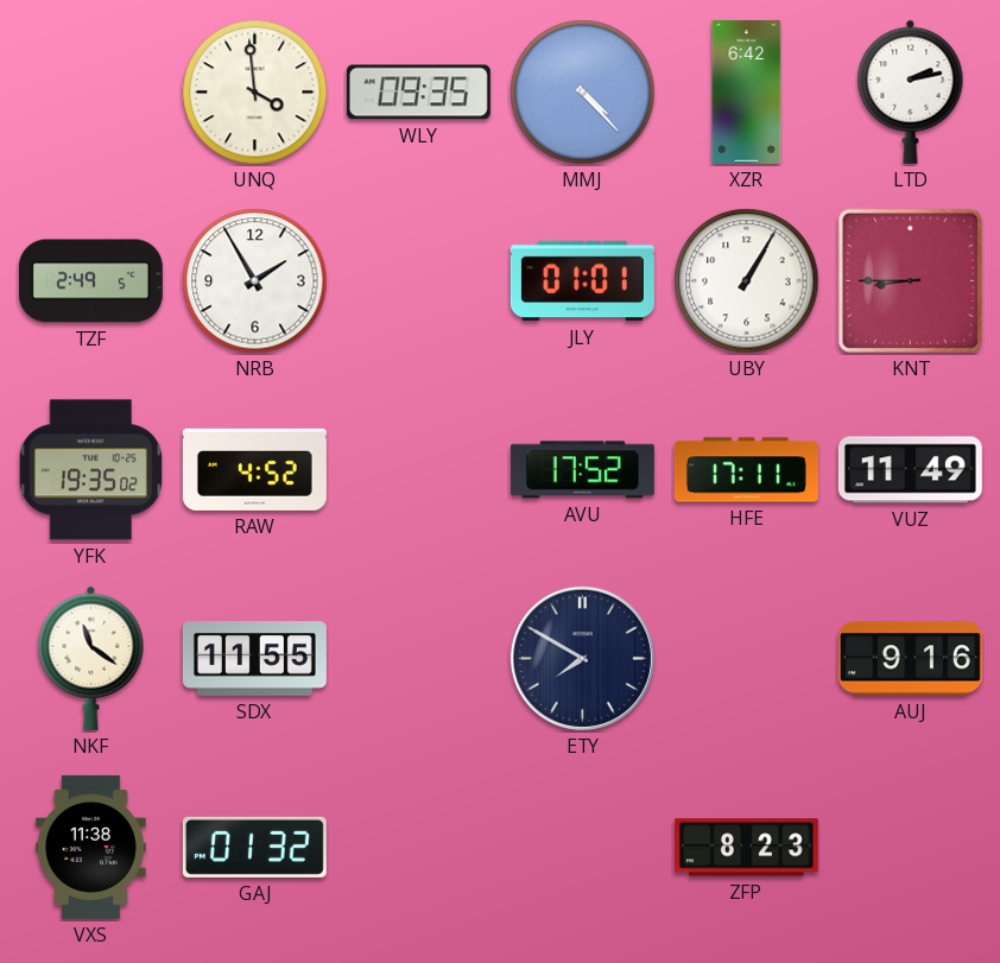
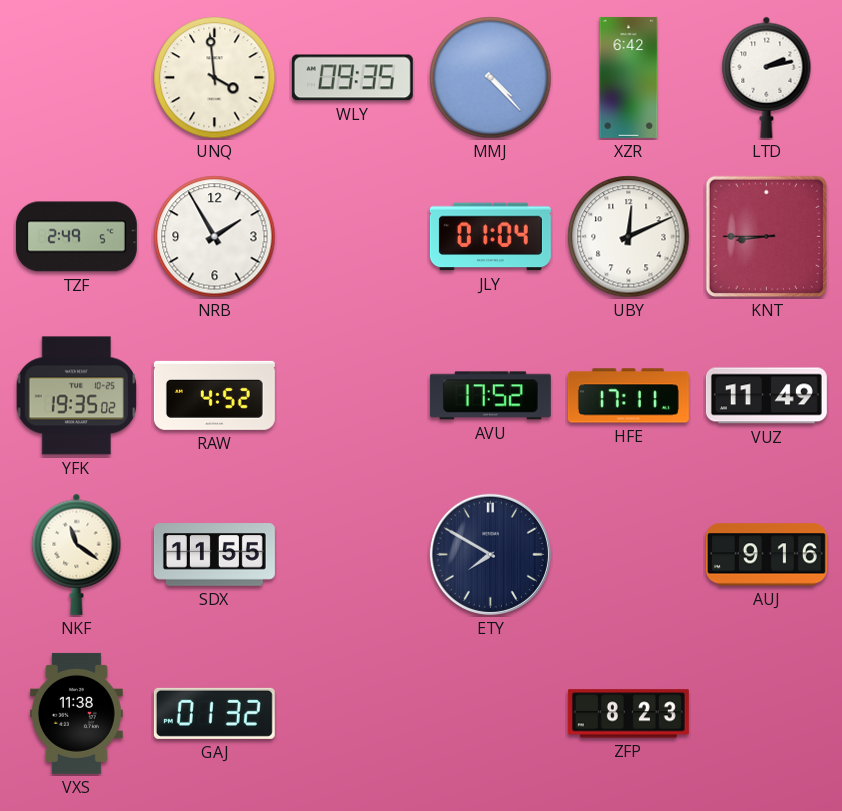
JLY: 01:01 -> 01:04 (490, 237)
UBY: 1:05 -> 12:11 (629, 237)
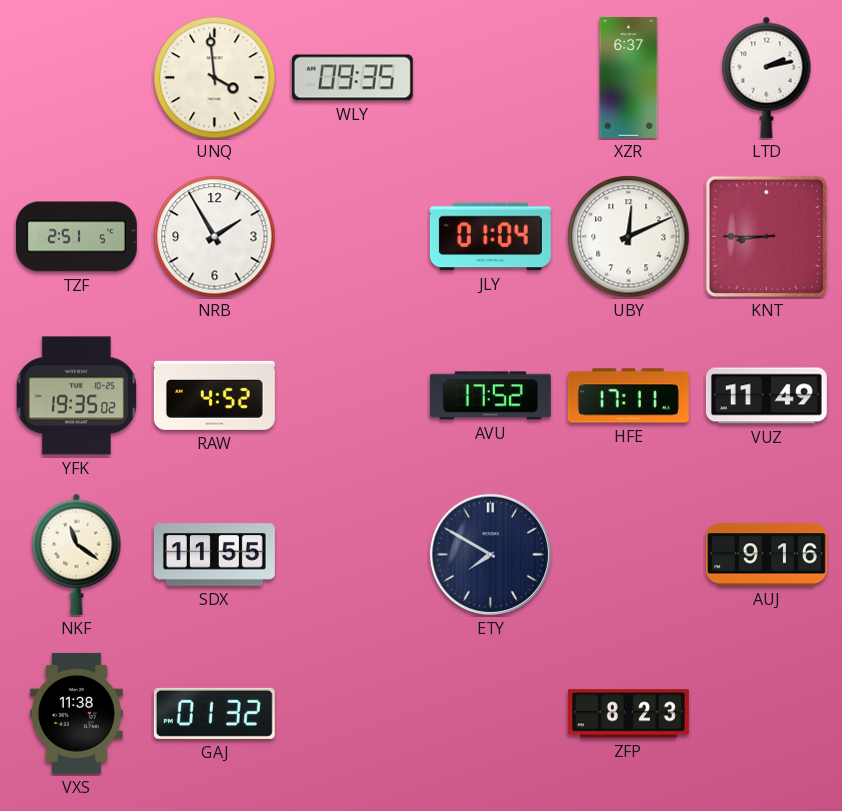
MMJ: 4:23 -> none (491, 78)
XZR: 6:42 -> 6:37 (629, 77)
TZF: 2:49 -> 2:51 (76, 237)
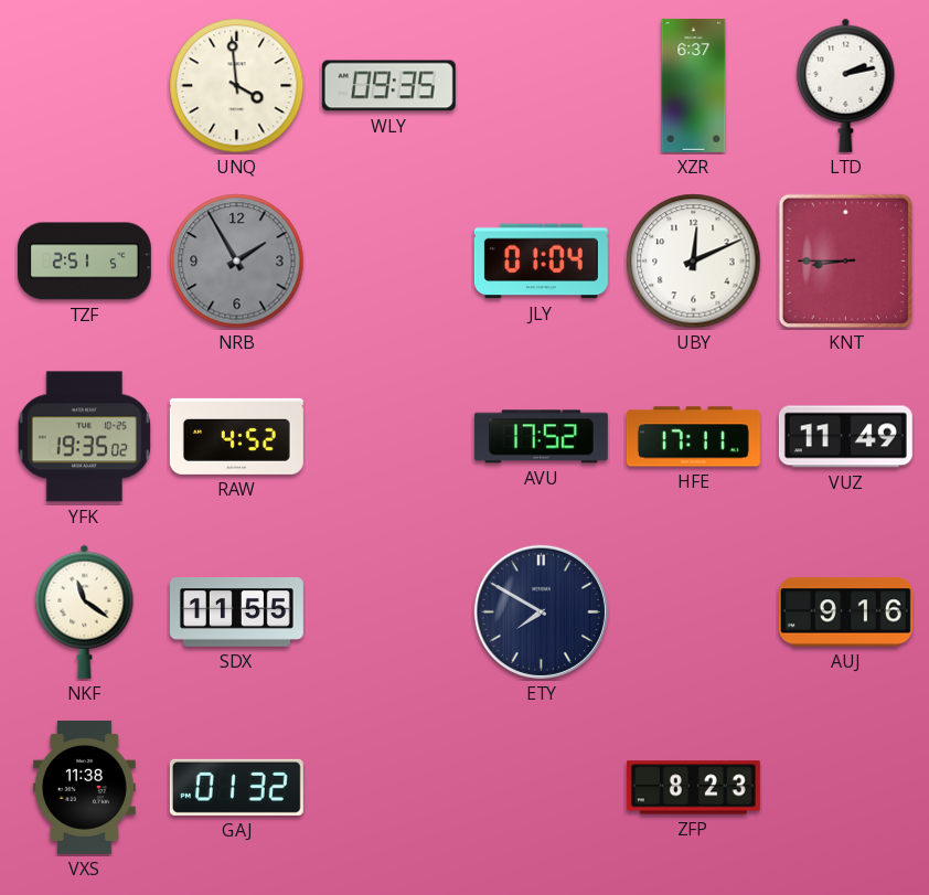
NRB dial: white -> grey (237, 262)
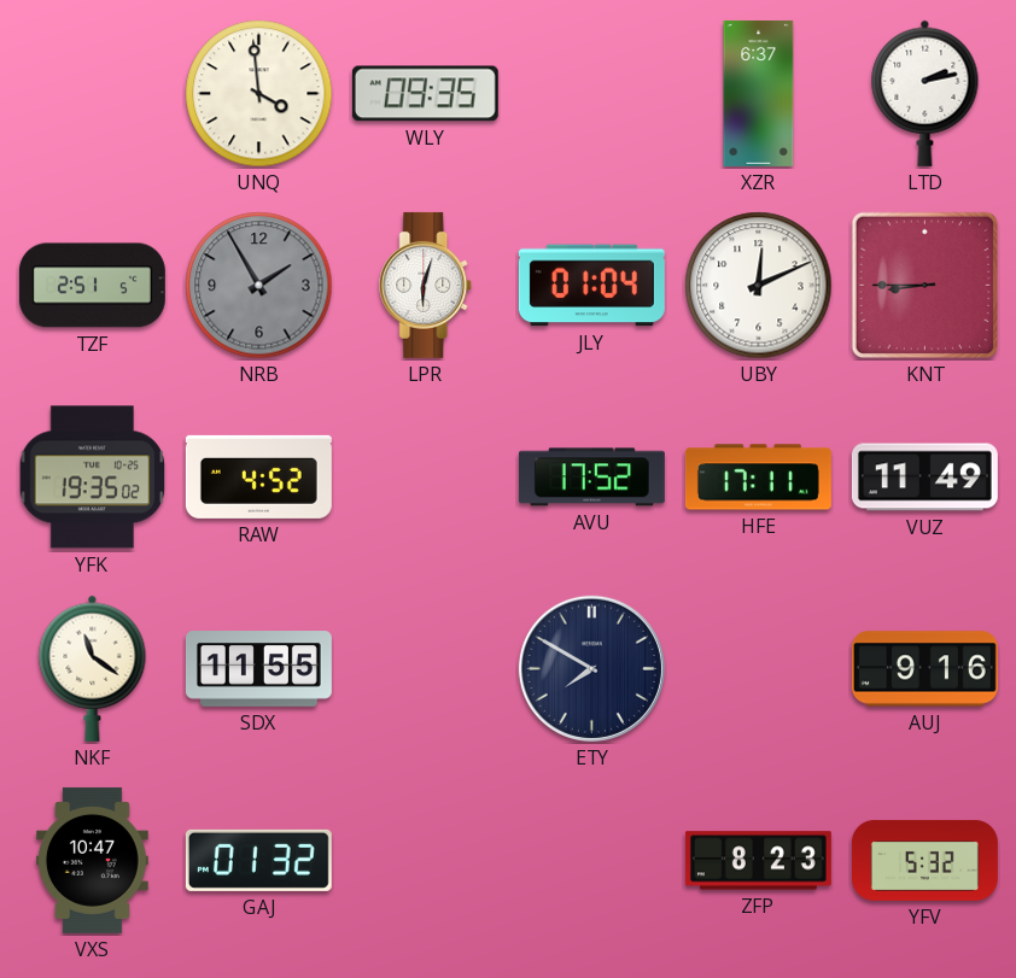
LPR: none -> 6:03 (426, 285)
VXS: 11:38 -> 10:47 (92, 860)
YFV: none -> 5:32 (924, 860)
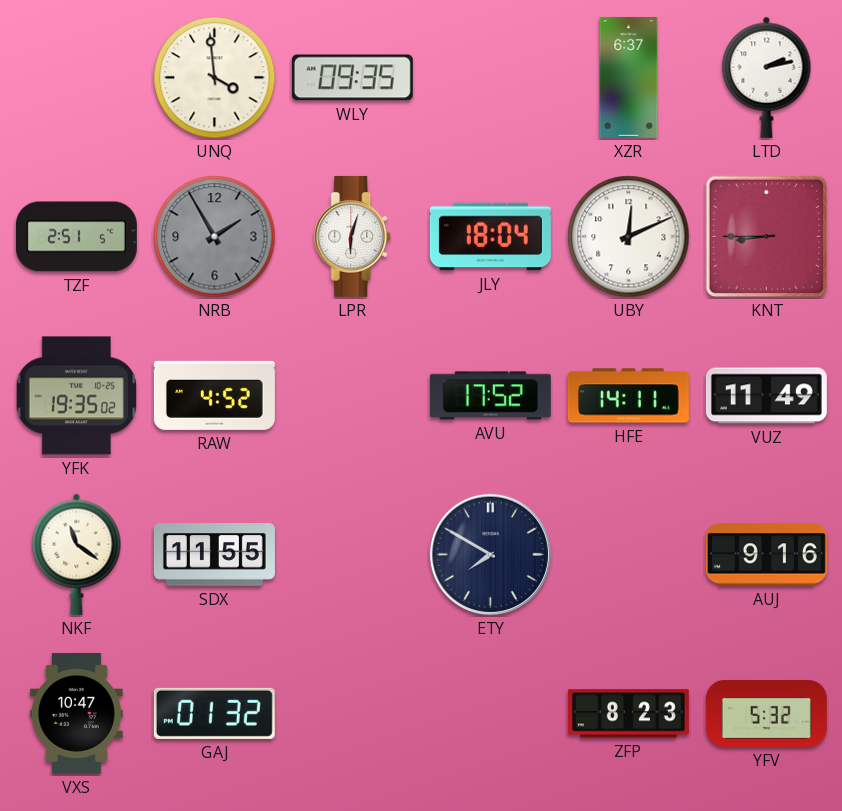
JLY: 01:04 -> 18:04 (490, 237)
HFE: 17:11 -> 14:11 (628, 396)
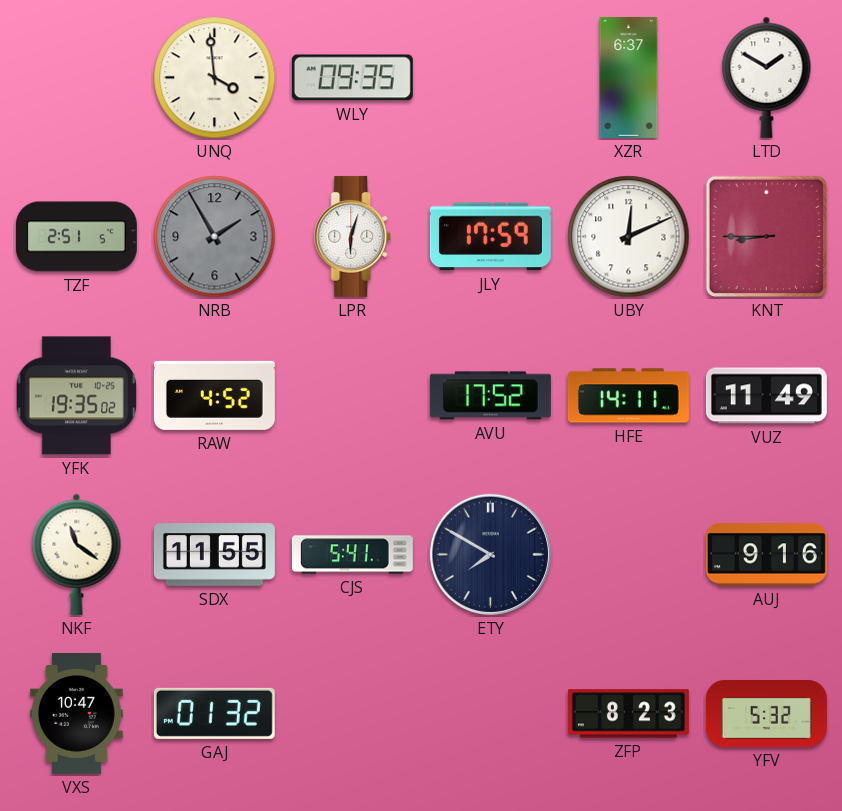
LTD: 2:13 -> 1:50 (767, 77)
JLY: 18:04 -> 17:59 (490, 237)
CJS: none -> 5:41 (352, 555)
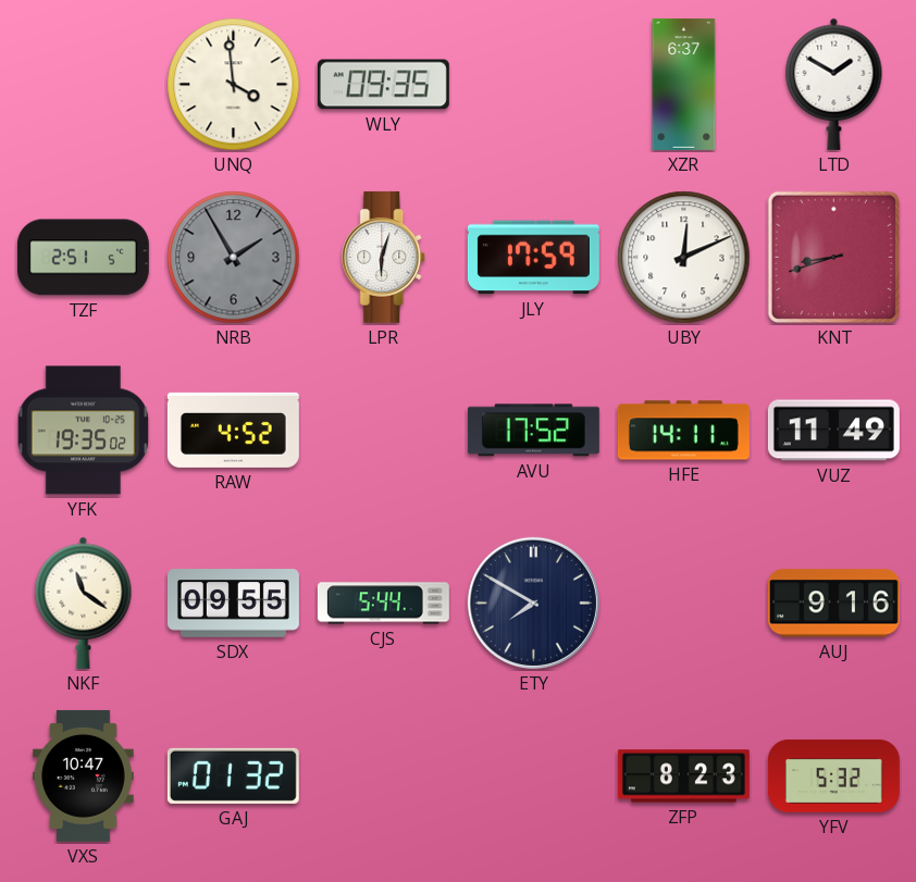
KNT: 8:45 -> 8:42 (834, 258)
SDX: 11:55 -> 09:55 (233, 604)
CJS: 5:41 -> 5:44 (383, 604)
